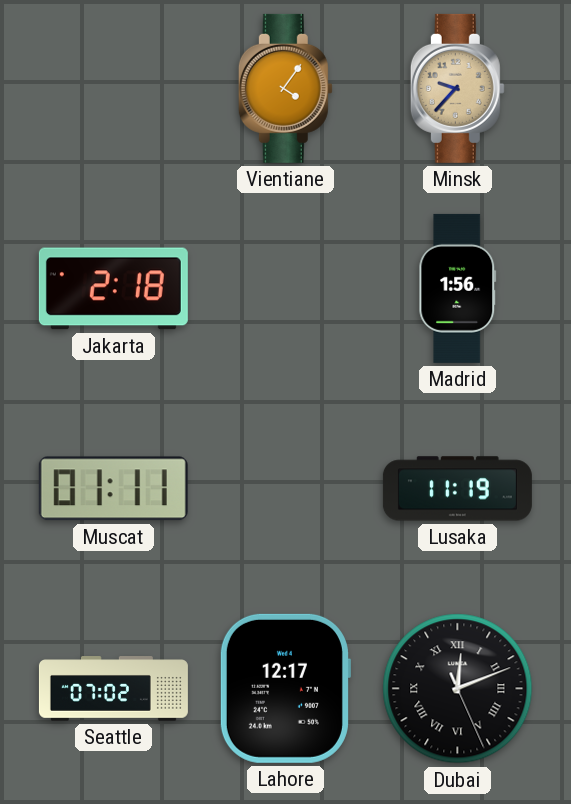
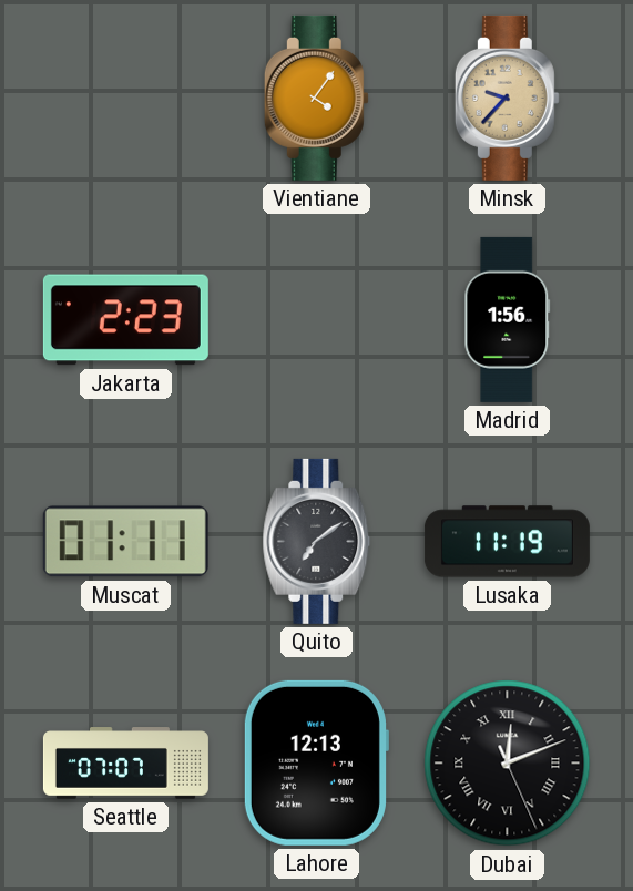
Jakarta: 2:18 -> 2:23 (125, 320)
Quito: none -> 7:09 (317, 541)
Seattle: 07:02 -> 07:07 (125, 764)
Lahore: 12:17 -> 12:13 (316, 762)
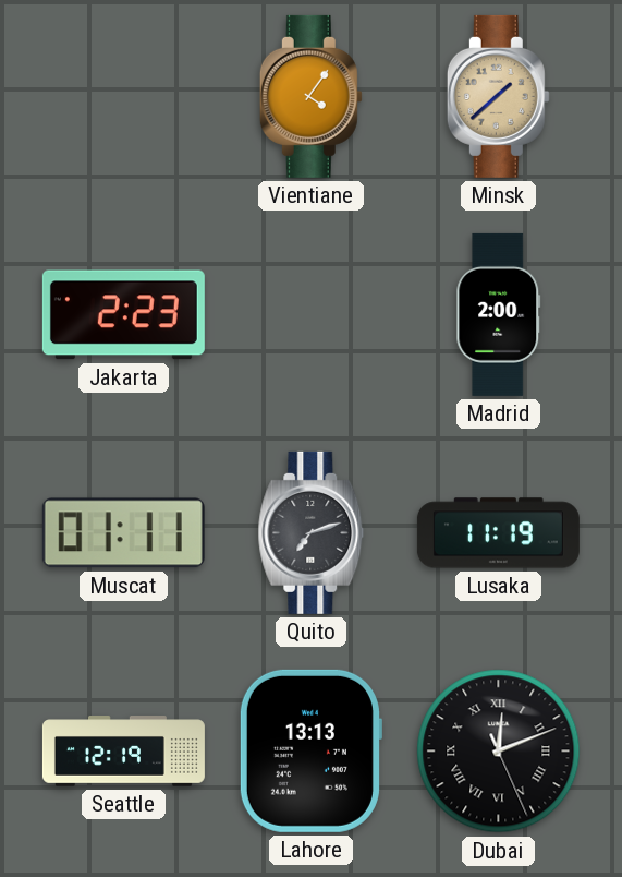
Minsk: 9:37 -> 1:38 (498, 96)
Madrid: 1:56 -> 2:00 (499, 314)
Quito: 7:09 -> 7:12 (312, 532)
Seattle: 07:07 -> 12:19 (123, 752)
Lahore: 12:13 -> 13:13 (310, 750)
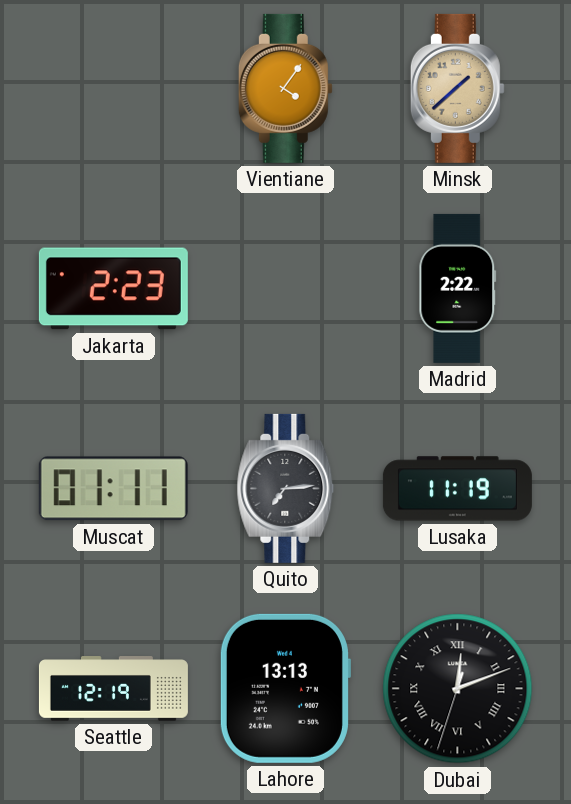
Madrid: 2:00 -> 2:22 (458, 288)
Quito: 7:12 -> 7:14 (286, 488)
Dubai: 12:11:26 -> 12:11:33 (458, 689)
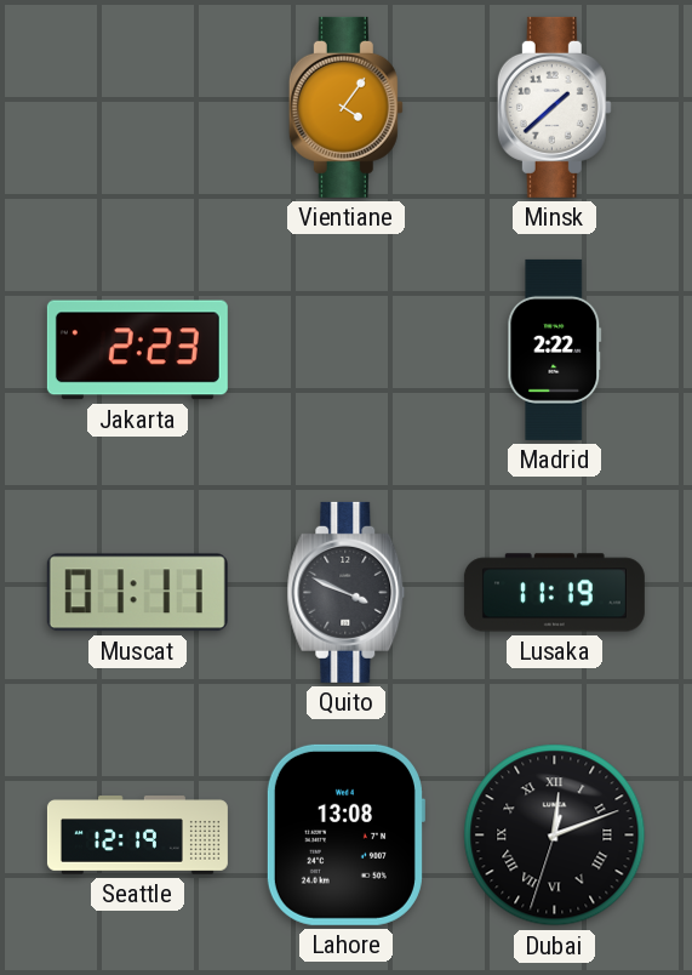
Minsk dial: champagne -> white (554, 107)
Quito: 7:14 -> 3:49 (347, 592)
Lahore: 13:13 -> 13:08 (345, 834)
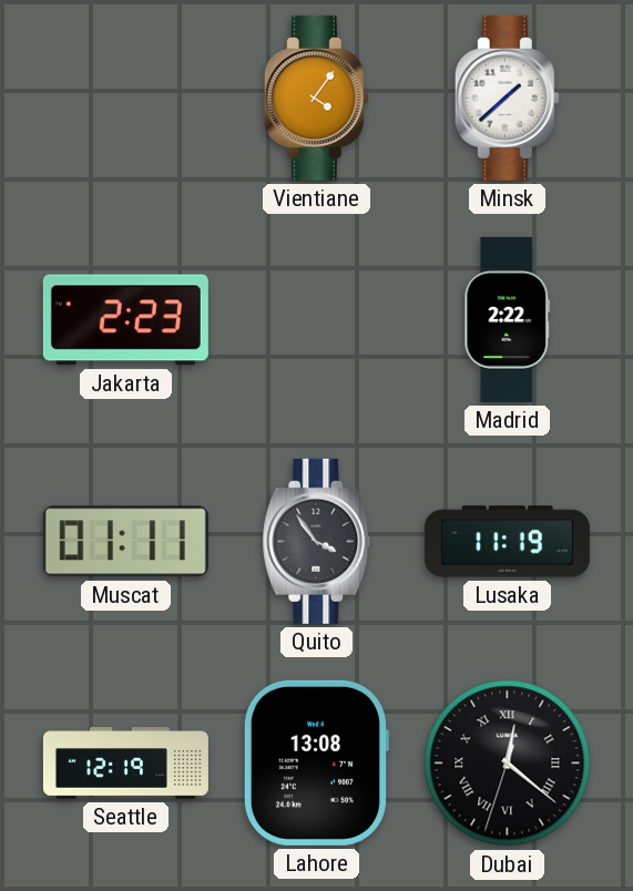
Quito: 3:49 -> 3:54 (317, 541)
Dubai: 12:11 -> 12:21 (508, 764)
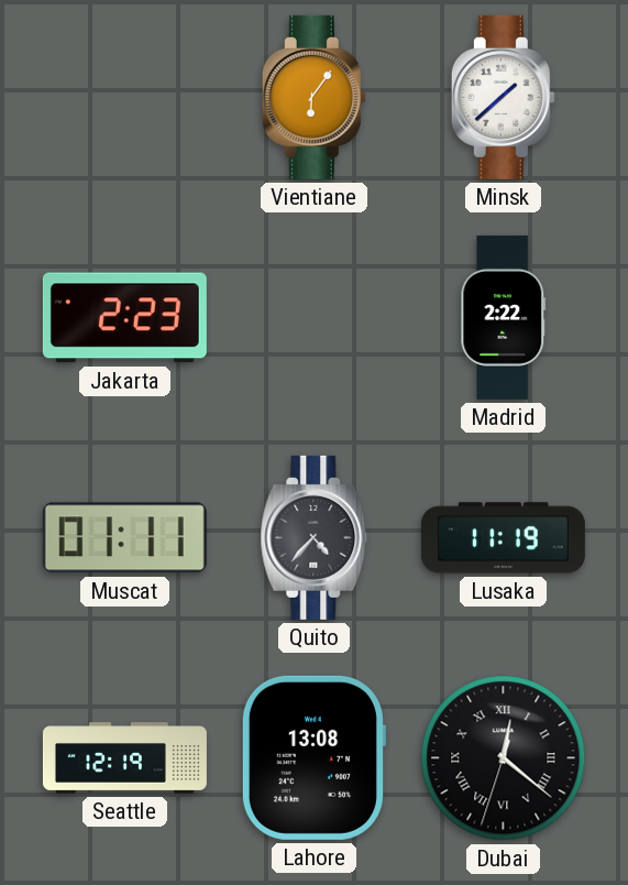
Vientiane: 4:06 -> 6:06 (313, 97)
Quito: 3:54 -> 4:37 (315, 537)
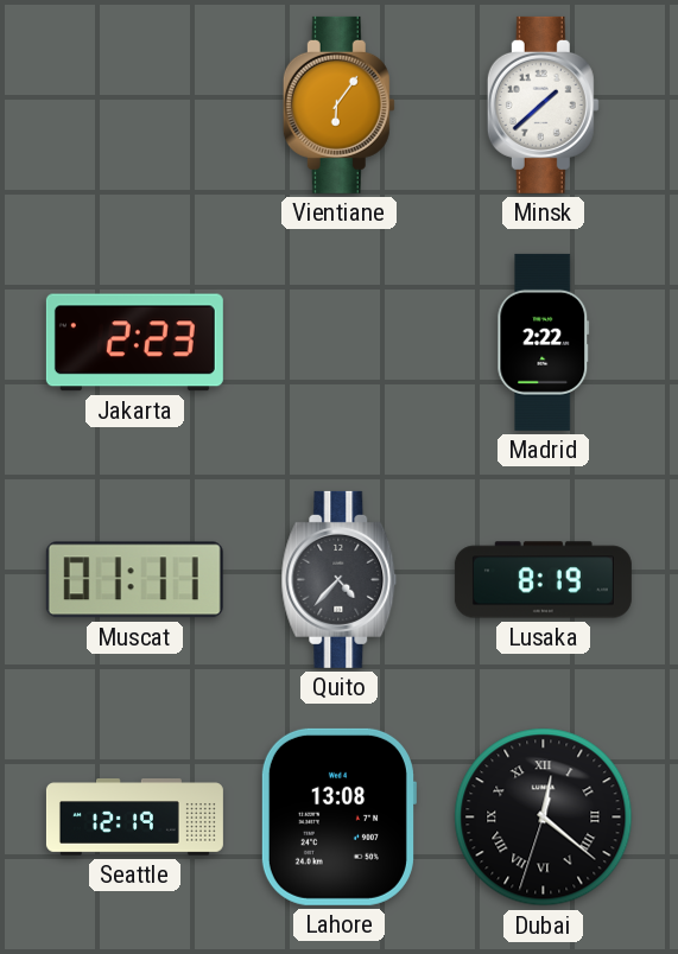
Lusaka: 11:19 -> 8:19 (543, 580)
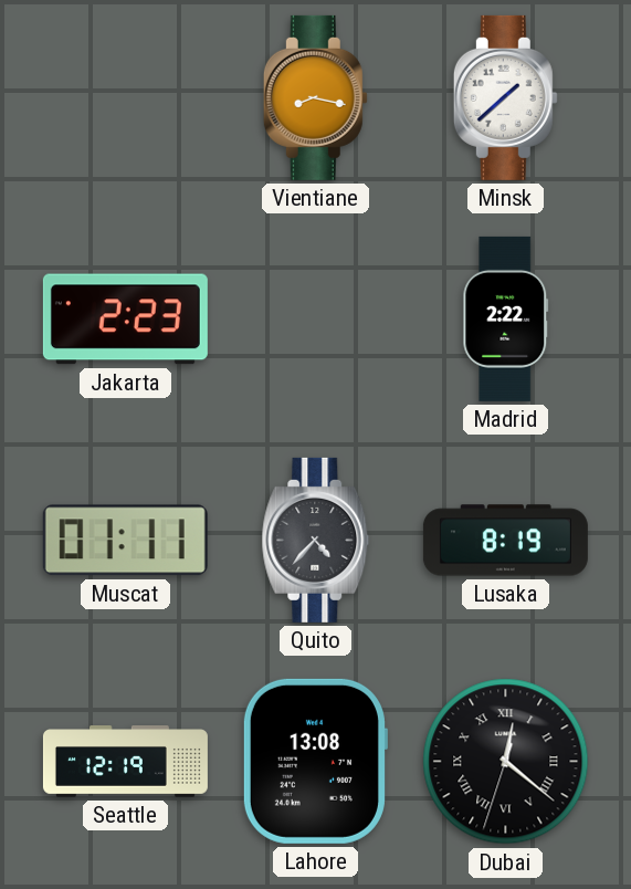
Vientiane: 6:06 -> 8:17 (315, 97)
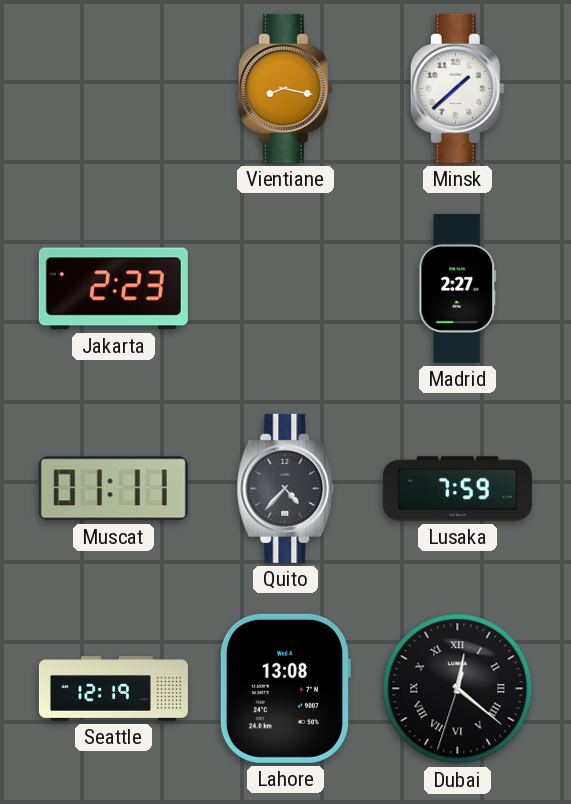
Madrid: 2:22 -> 2:27 (458, 288)
Lusaka: 8:19 -> 7:59 (457, 489)
